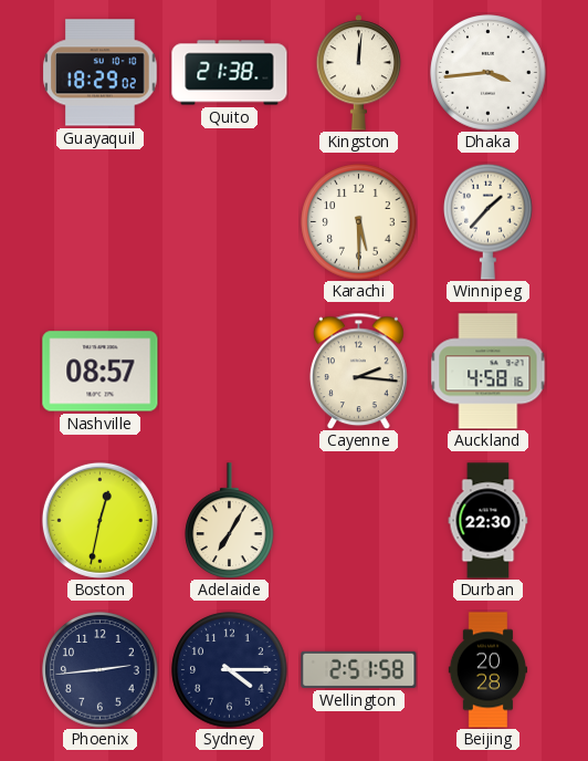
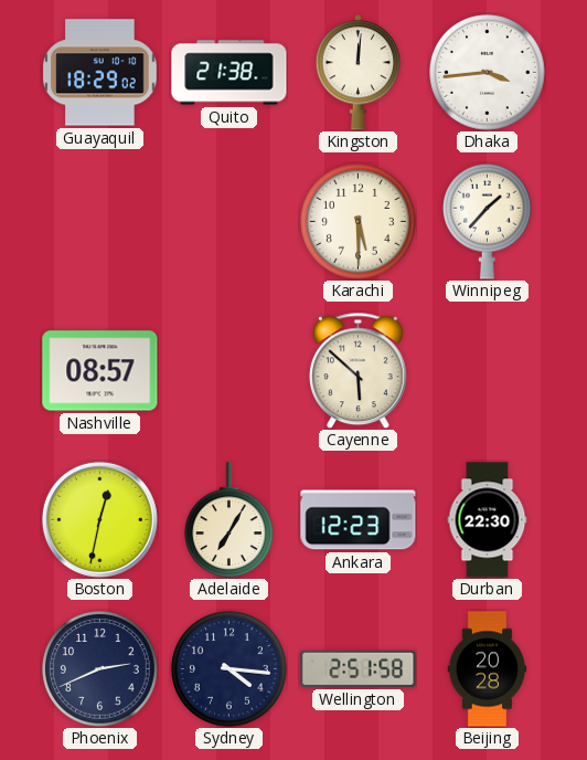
Cayenne: 2:16 -> 5:52 (357, 370)
Auckland: 4:58 -> none (489, 372)
Ankara: none -> 12:23 (359, 520)
Phoenix: 2:44 -> 2:41 (100, 669)
Sydney: 4:15 -> 4:16 (230, 669)
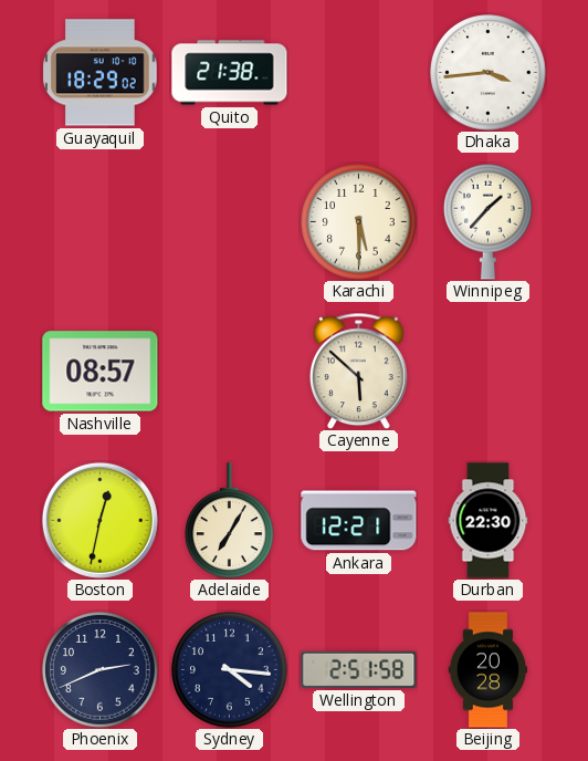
Kingston: 12:01 -> none (359, 73)
Ankara: 12:23 -> 12:21 (359, 521)
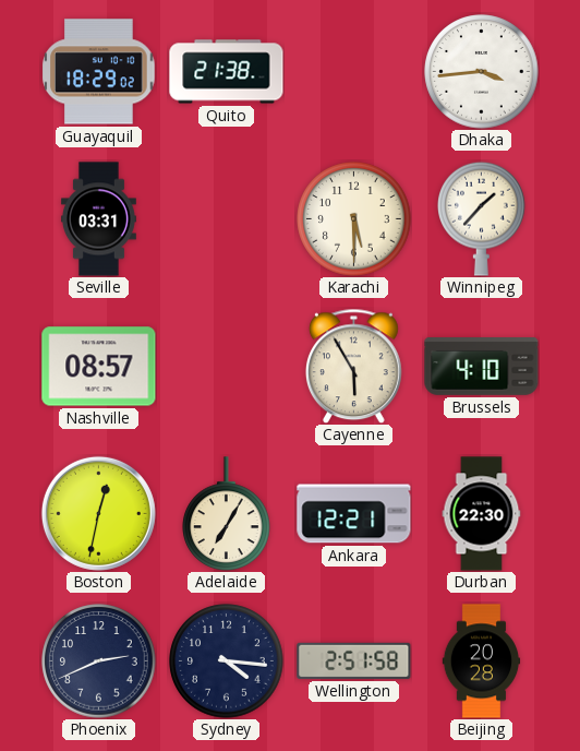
Seville: none -> 03:31 (98, 219)
Cayenne: 5:52 -> 5:55 (353, 366)
Brussels: none -> 4:10 (482, 367)
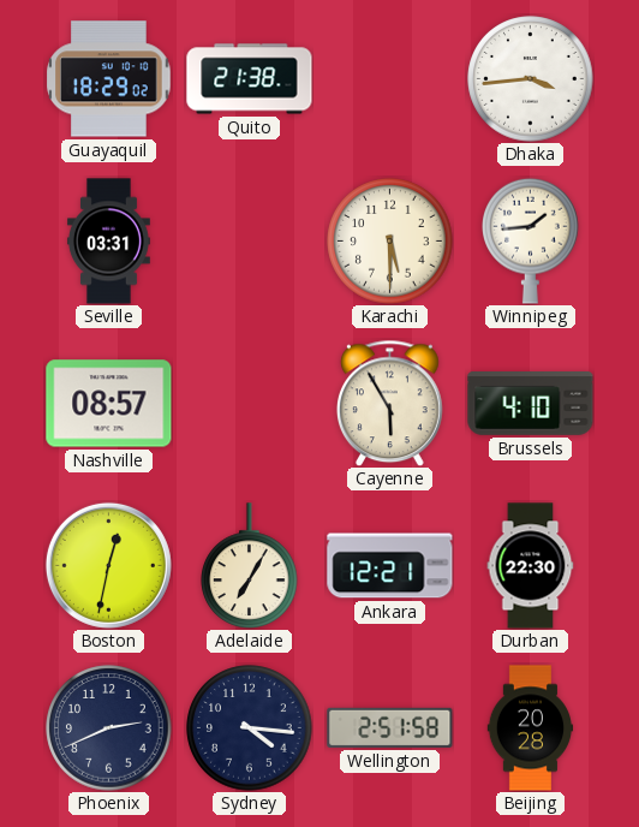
Winnipeg: 1:37 -> 1:44 (531, 240)
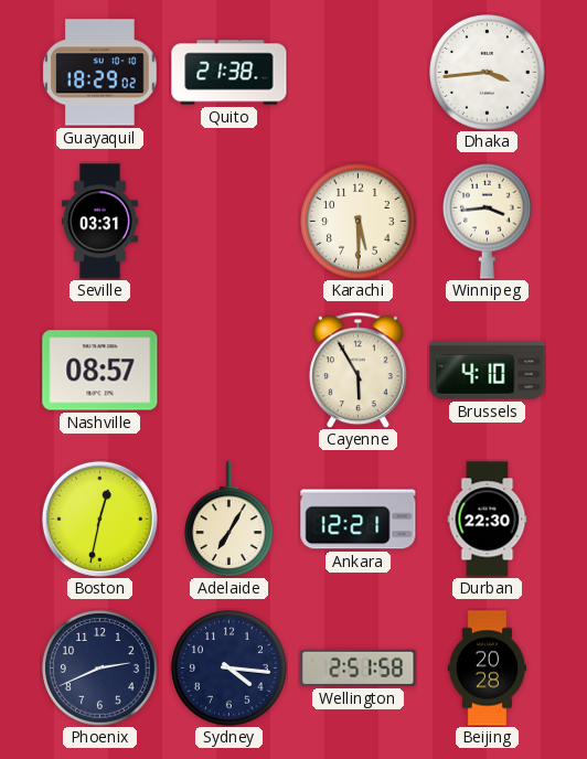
Winnipeg: 1:44 -> 3:44 (488, 221)
